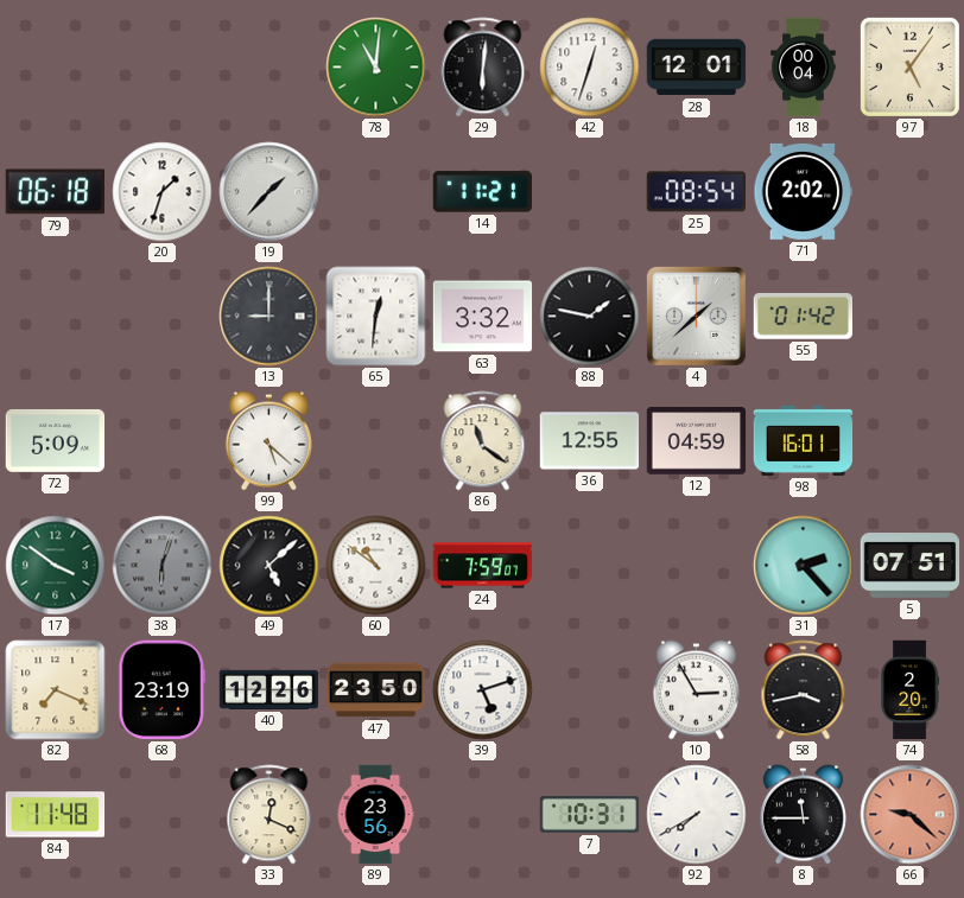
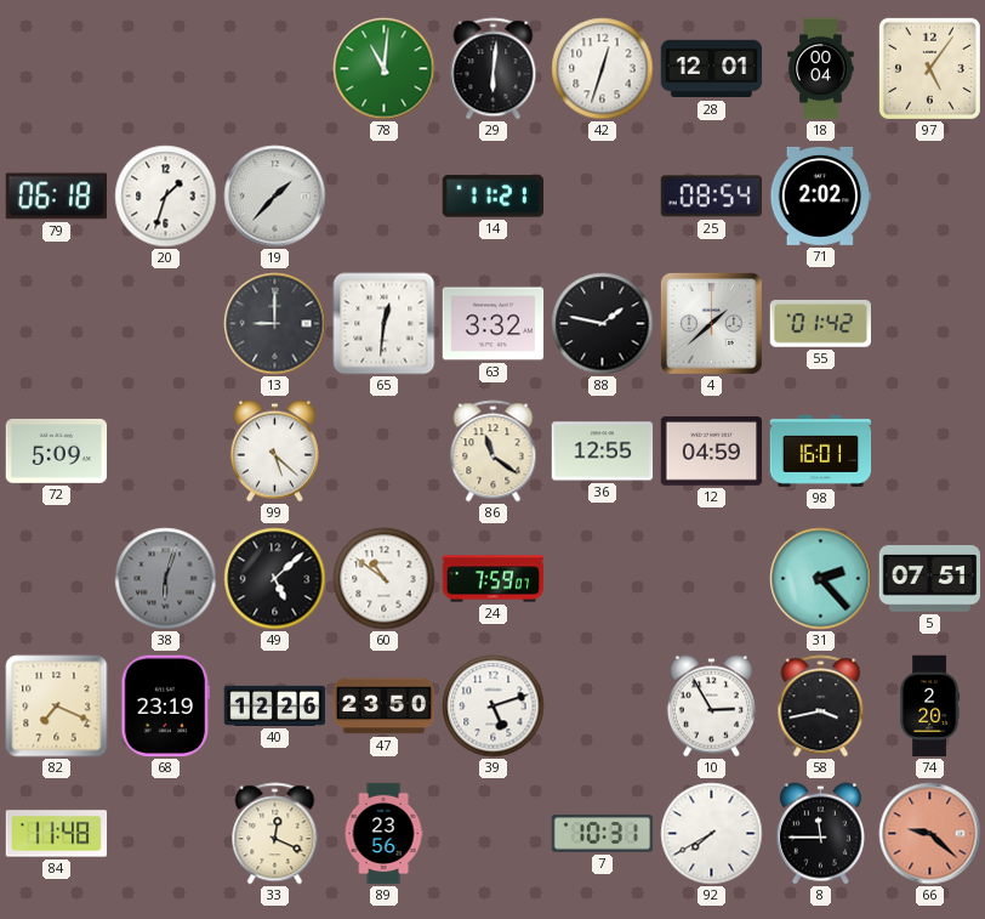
17: 3:51 -> none (56, 566)
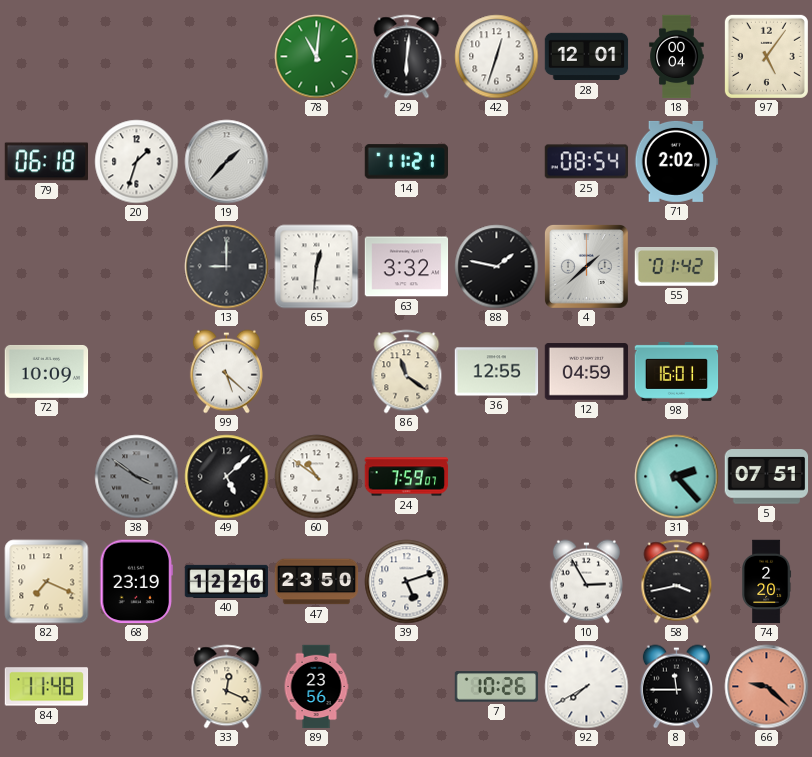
72: 5:09 -> 10:09 (47, 371)
38: 6:03 -> 3:51 (137, 477)
7: 10:31 -> 10:26 (497, 687)
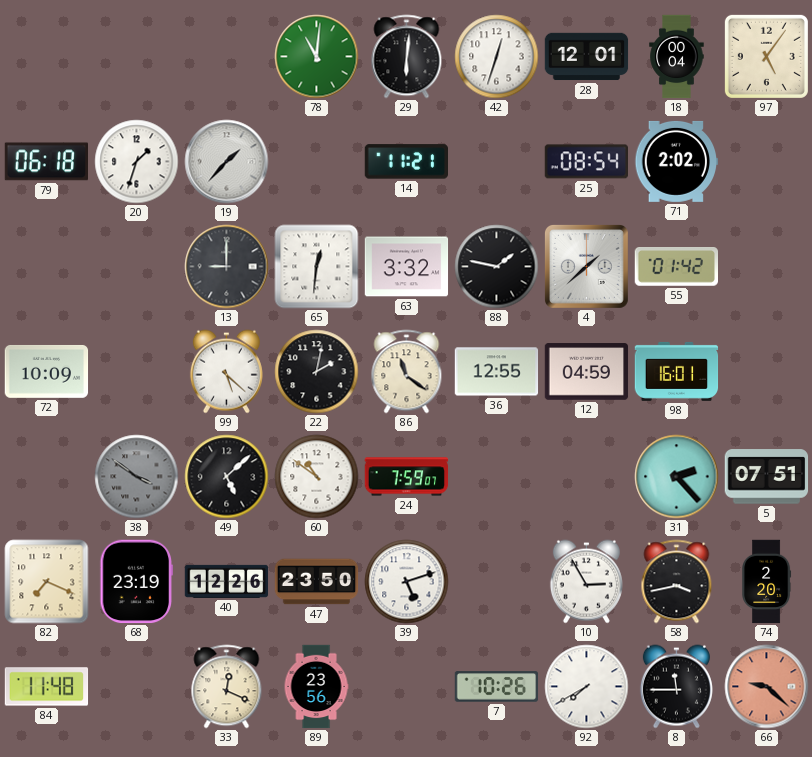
22: none -> 2:02 (317, 372)
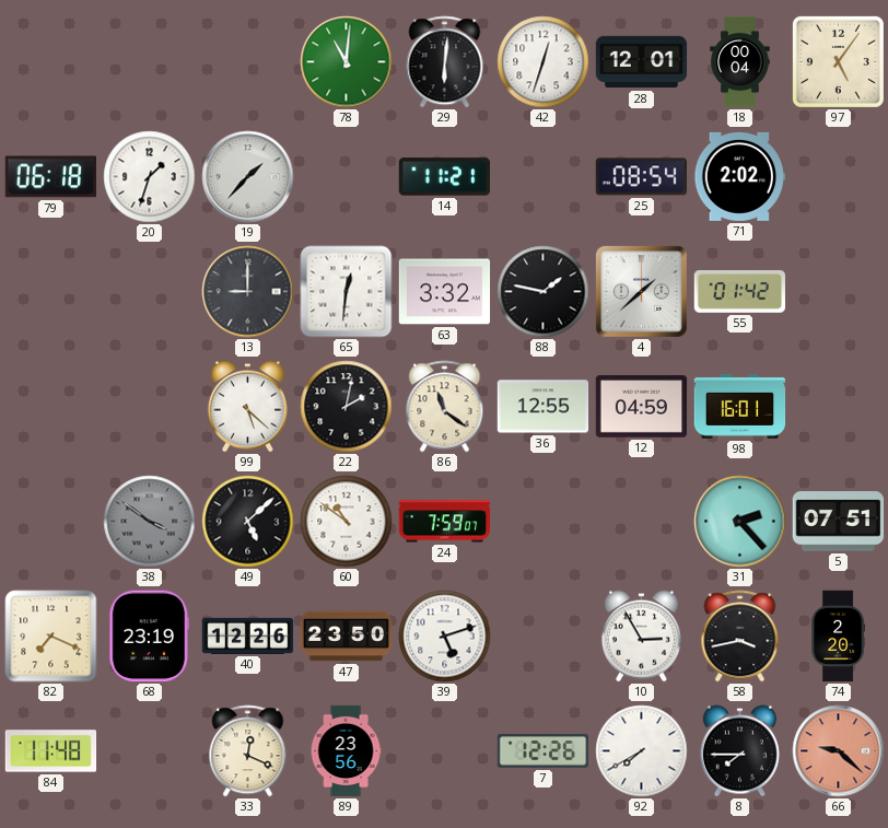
72: 10:09 -> none (47, 371)
7: 10:26 -> 12:26 (544, 751)
8: 11:45 -> 7:45 (739, 751)
